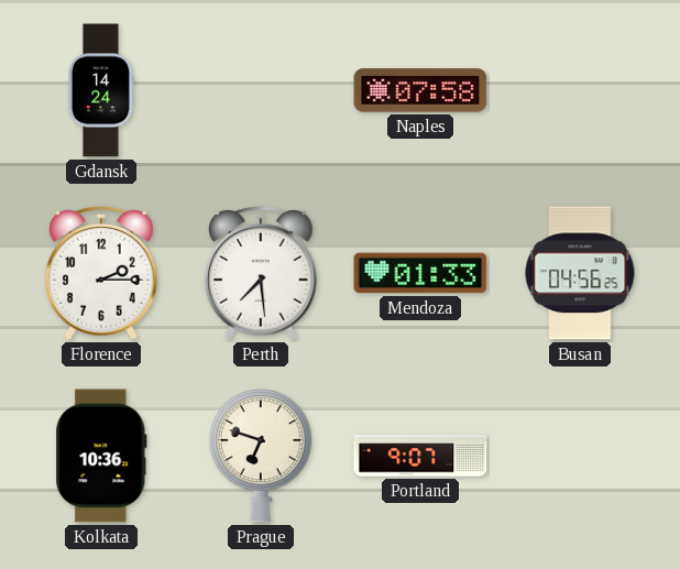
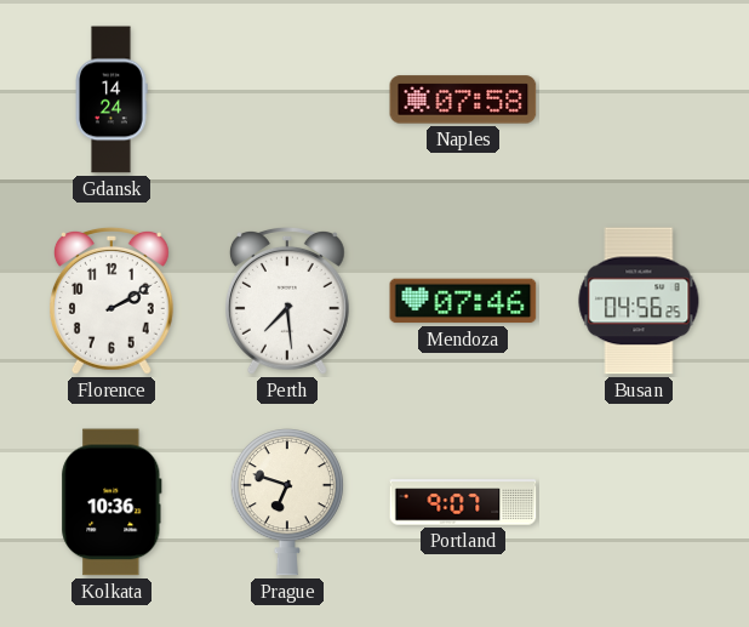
Florence: 2:15 -> 2:10 (112, 301)
Mendoza: 01:33 -> 07:46 (463, 301)
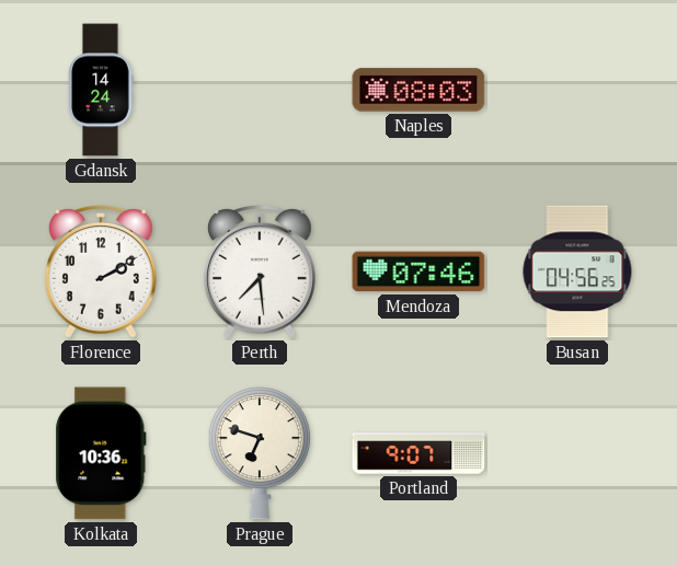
Naples: 07:58 -> 08:03 (418, 90)
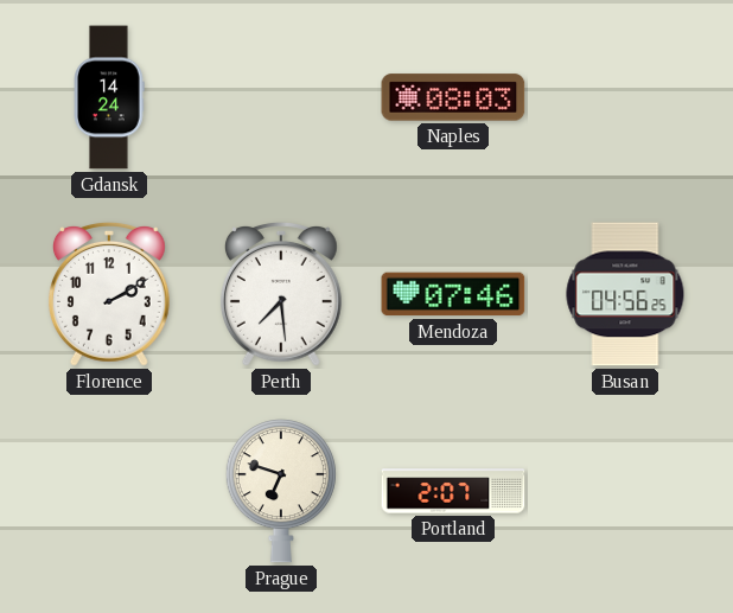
Kolkata: 10:36 -> none (101, 453)
Portland: 9:07 -> 2:07 (453, 491)
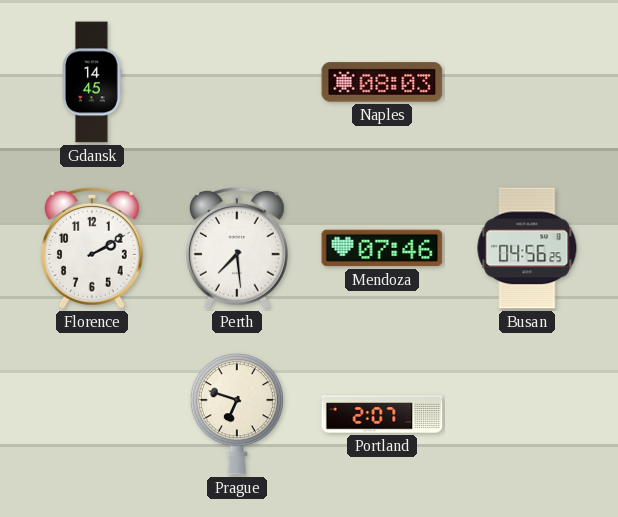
Gdansk: 14:24 -> 14:45 (92, 82)
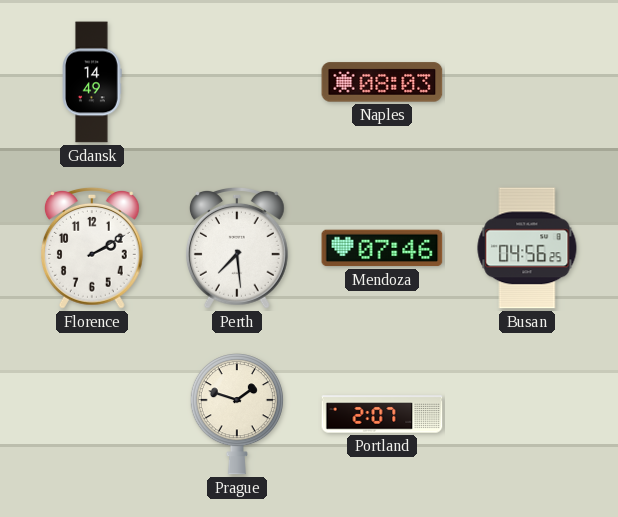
Gdansk: 14:45 -> 14:49 (92, 82)
Prague: 6:48 -> 1:48 (237, 414)
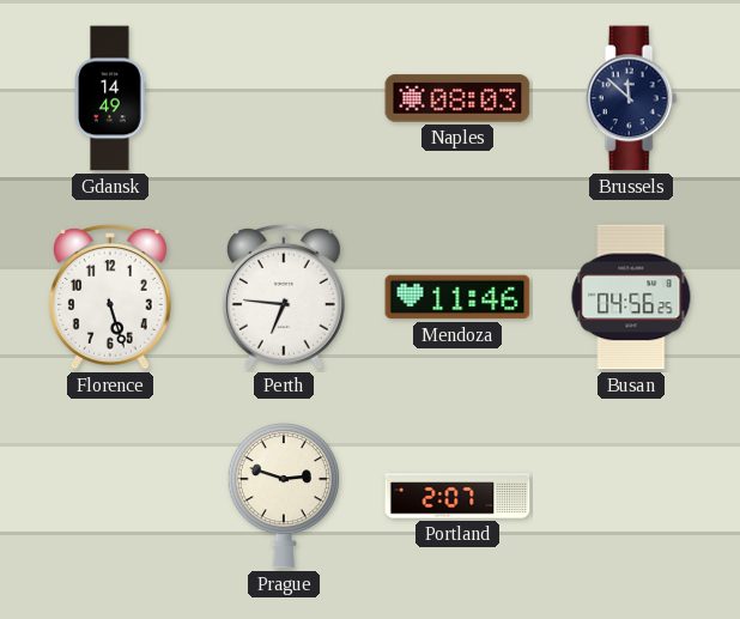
Brussels: none -> 11:52 (631, 98)
Florence: 2:10 -> 5:27 (110, 297)
Perth: 7:29 -> 6:46 (284, 297)
Mendoza: 07:46 -> 11:46 (457, 297)
Prague: 1:48 -> 2:48 (284, 496)
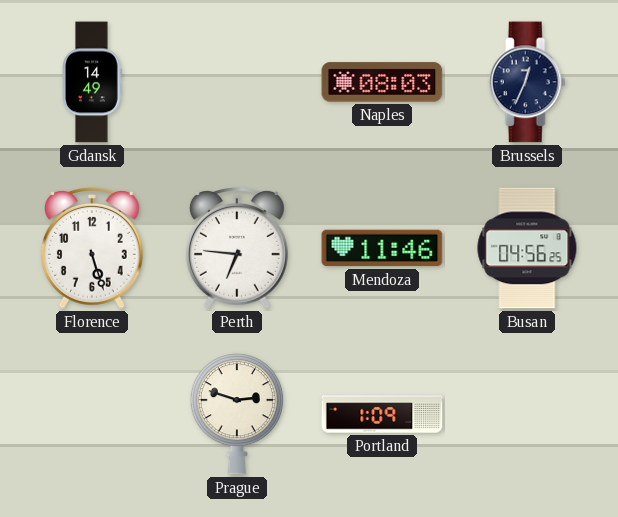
Brussels: 11:52 -> 12:34 (527, 82)
Portland: 2:07 -> 1:09 (382, 414)
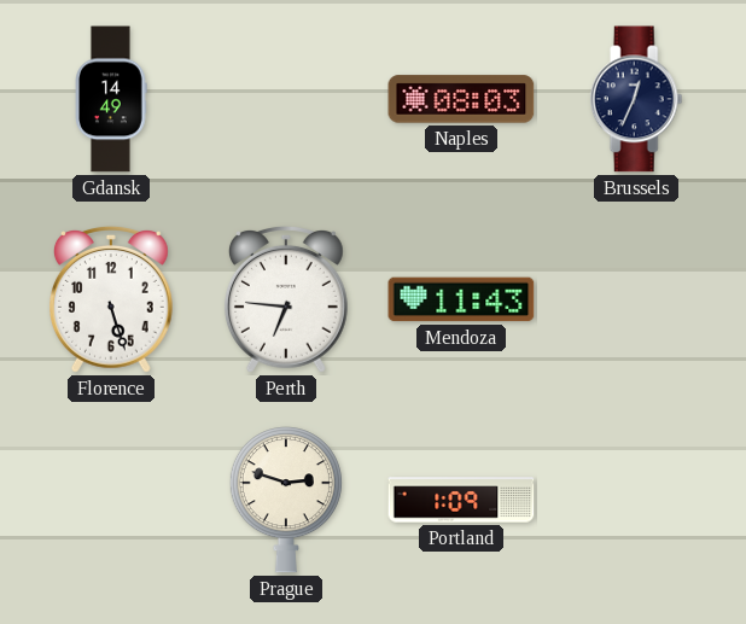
Mendoza: 11:46 -> 11:43 (461, 299)
Busan: 04:56 -> none (527, 248)
